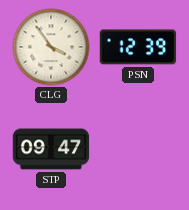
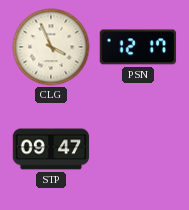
CLG: 3:54 -> 3:56 (51, 47)
PSN: 12:39 -> 12:17 (138, 47)
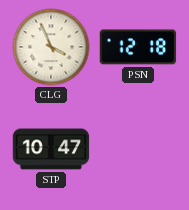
PSN: 12:17 -> 12:18 (138, 47)
STP: 09:47 -> 10:47 (51, 149)
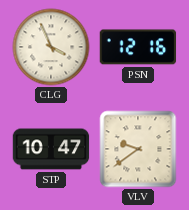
PSN: 12:18 -> 12:16 (138, 47)
VLV: none -> 9:39 (138, 149)
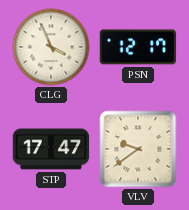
PSN: 12:16 -> 12:17 (138, 47)
STP: 10:47 -> 17:47 (51, 149)
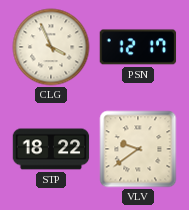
STP: 17:47 -> 18:22 (51, 149)
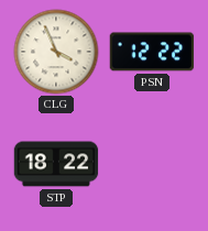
PSN: 12:17 -> 12:22 (152, 52)
VLV: 9:39 -> none (138, 149)
